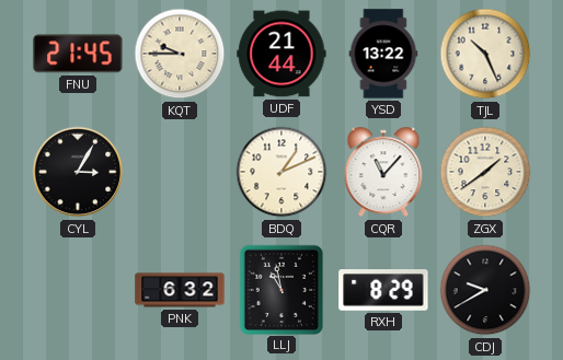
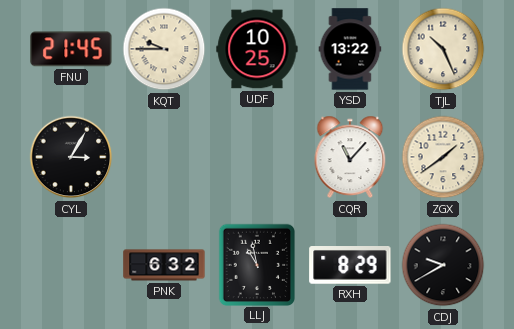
UDF: 21:44 -> 10:25 (257, 49)
BDQ: 1:11 -> none (281, 172)
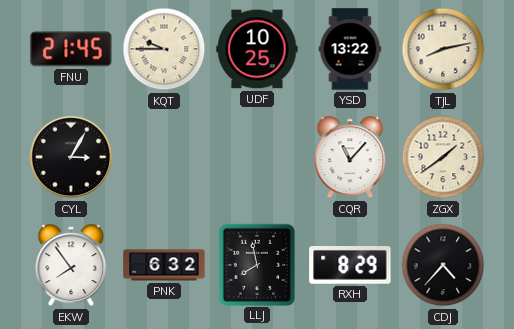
TJL: 10:26 -> 8:13 (443, 49)
EKW: none -> 7:54 (71, 265)
LLJ: 10:58 -> 7:58 (256, 264)
CDJ: 9:40 -> 4:37 (443, 265)
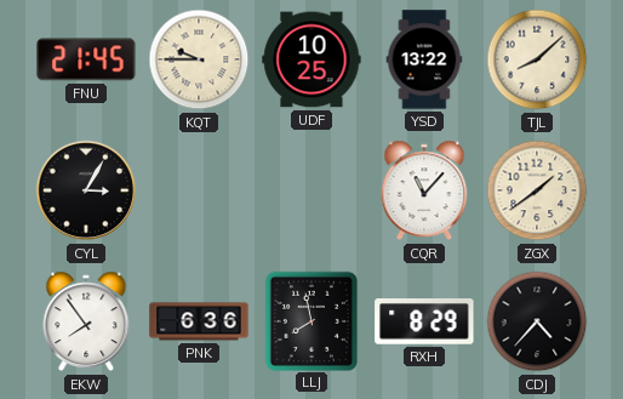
TJL: 8:13 -> 8:08 (537, 59)
PNK: 6:32 -> 6:36 (199, 321)
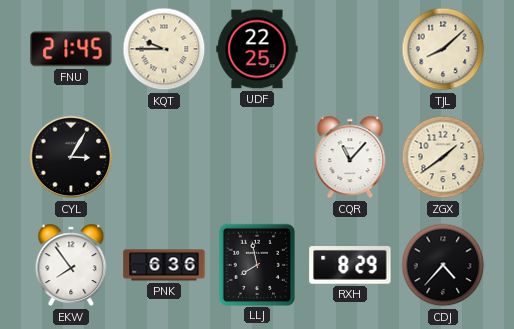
UDF: 10:25 -> 22:25 (257, 49)
YSD: 13:22 -> none (424, 59)
